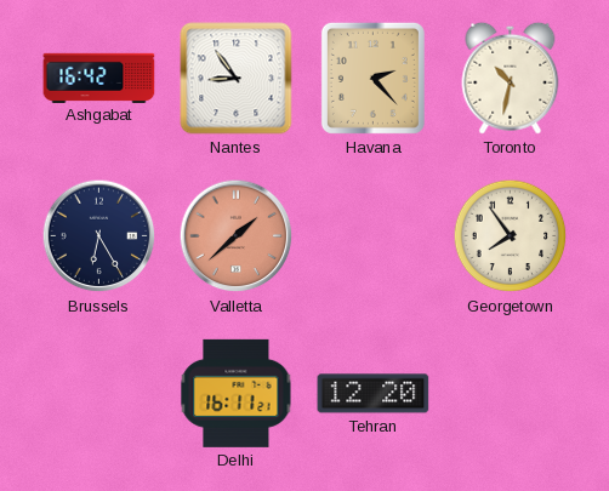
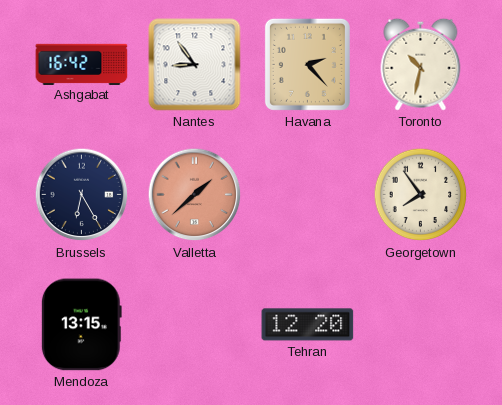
Mendoza: none -> 13:15 (81, 325)
Delhi: 16:11 -> none (237, 393)
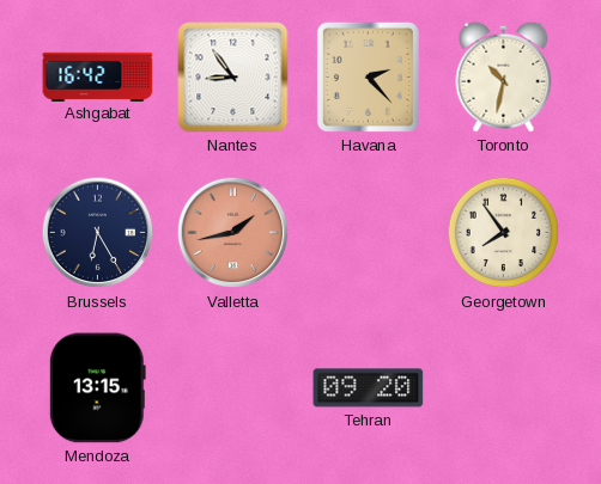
Valletta: 1:38 -> 1:43 (233, 233)
Tehran: 12:20 -> 09:20 (369, 388)
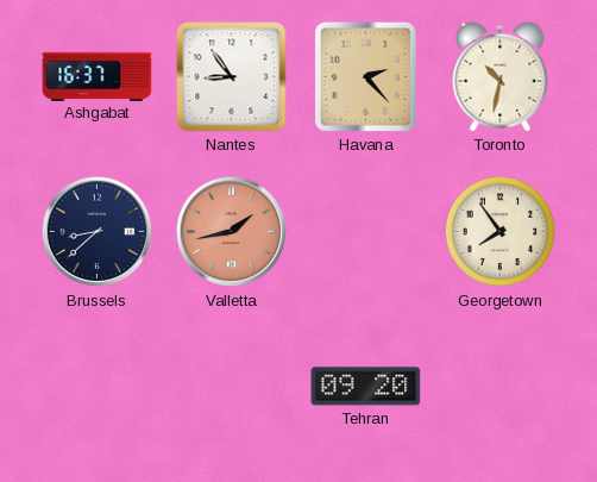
Ashgabat: 16:42 -> 16:37 (98, 76)
Brussels: 6:25 -> 8:38 (98, 232)
Mendoza: 13:15 -> none (97, 388)
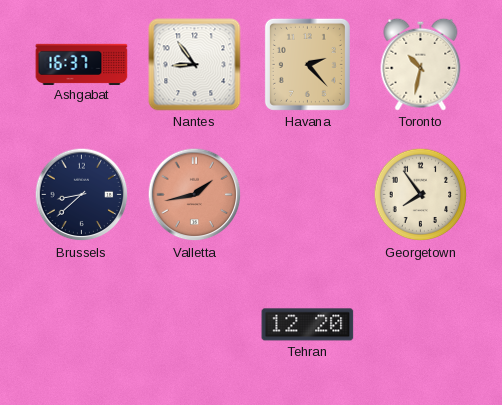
Tehran: 09:20 -> 12:20 (308, 325)
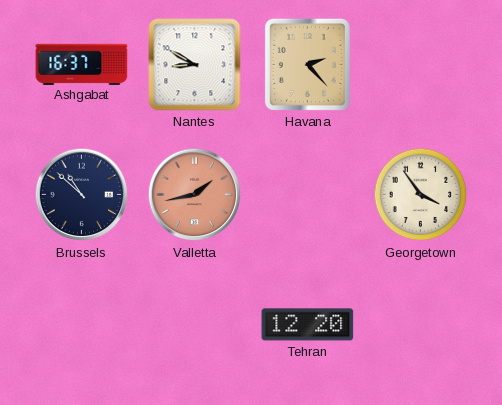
Nantes: 8:54 -> 8:50 (195, 65)
Toronto: 10:32 -> none (421, 64)
Brussels: 8:38 -> 10:52 (82, 195)
Georgetown: 7:54 -> 3:54 (421, 195)
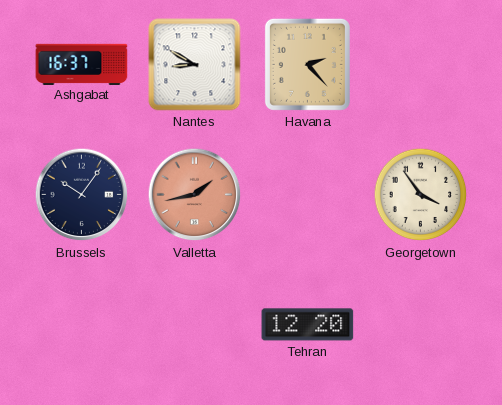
Brussels: 10:52 -> 10:06 (82, 195)
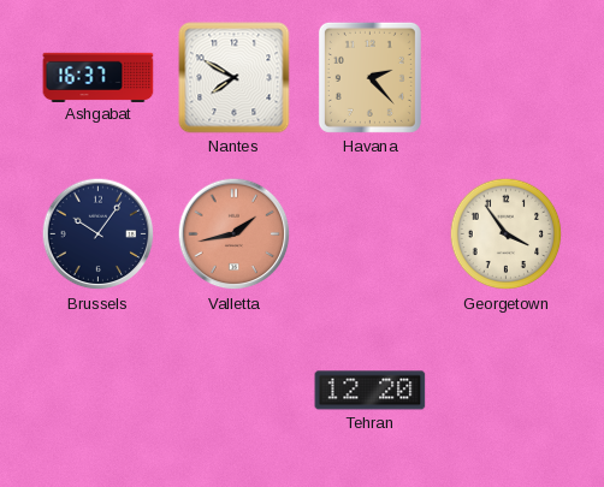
Nantes: 8:50 -> 7:50 (235, 78)
